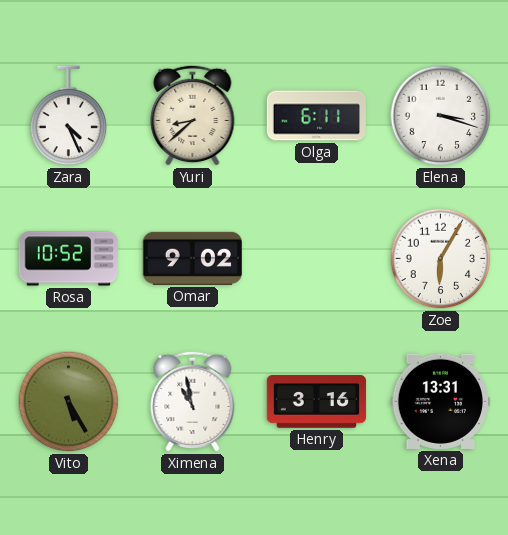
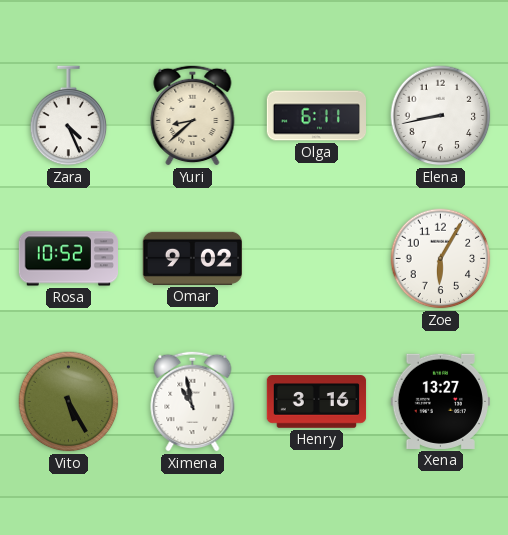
Elena: 3:18 -> 8:43 (441, 116)
Xena: 13:31 -> 13:27 (440, 401)
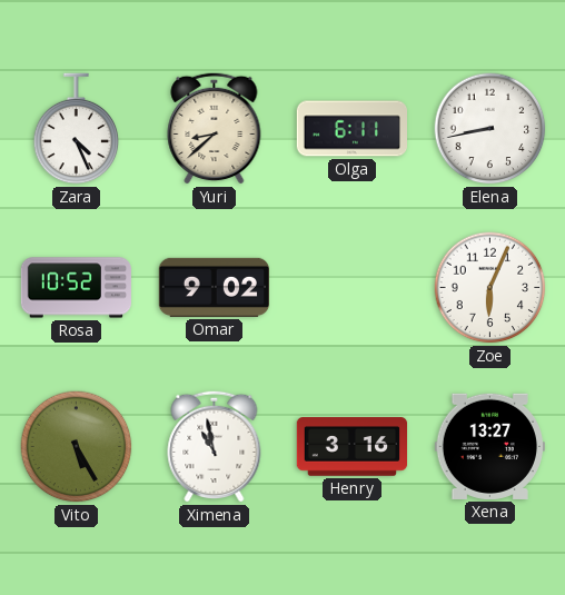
Zoe: 6:05 -> 6:04 (490, 288)
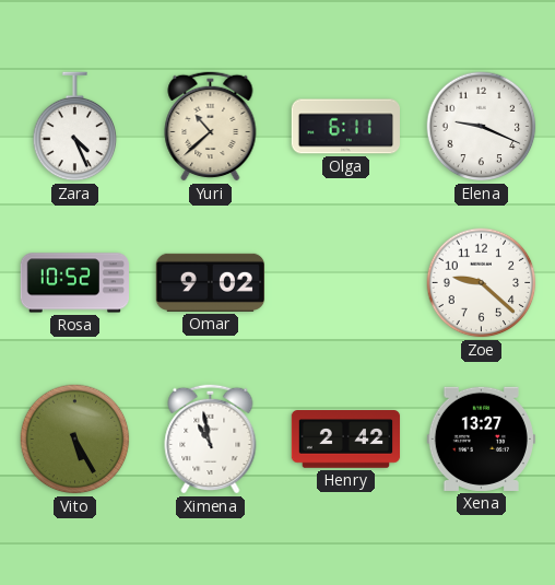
Yuri: 8:38 -> 10:38 (211, 126)
Elena: 8:43 -> 9:19 (482, 127)
Zoe: 6:04 -> 9:22 (482, 283)
Henry: 3:16 -> 2:42 (346, 440)
